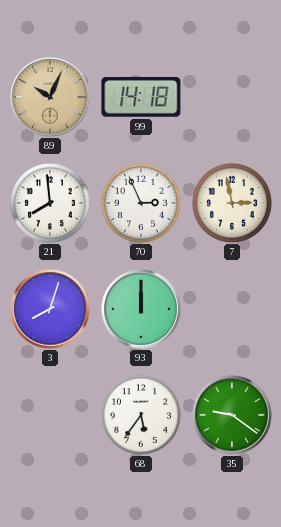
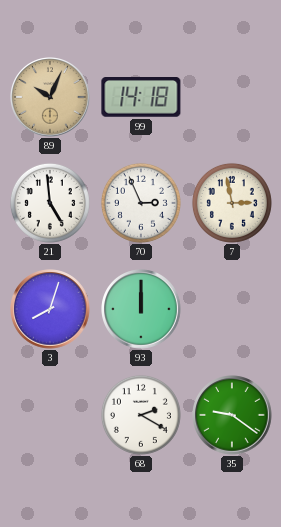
21: 7:59 -> 4:59 (50, 203)
68: 5:36 -> 2:20 (141, 415)
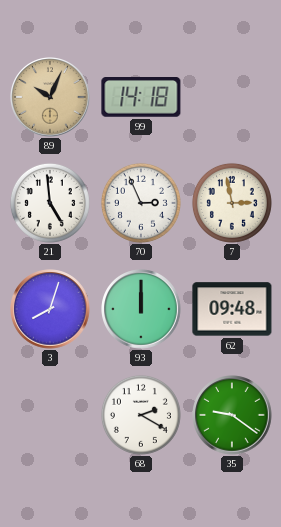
62: none -> 09:48 (232, 309)
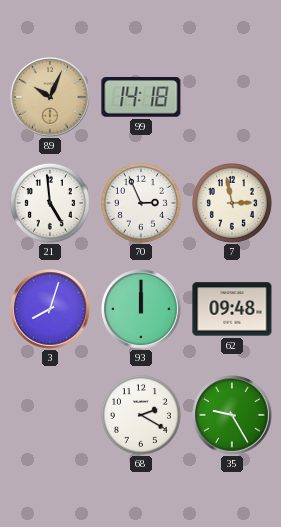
35: 9:21 -> 9:25 (232, 415)
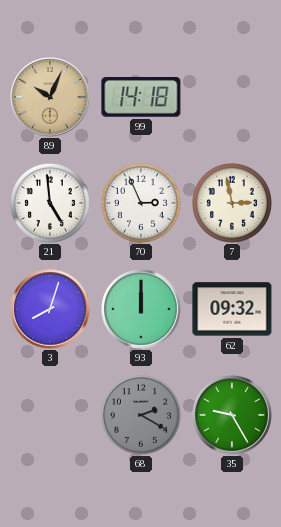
62: 09:48 -> 09:32 (232, 309)
68 dial: white -> grey (141, 415)
